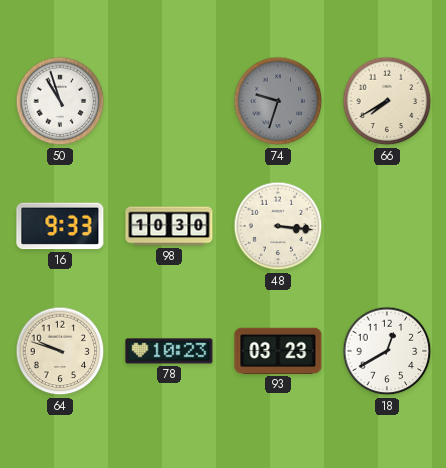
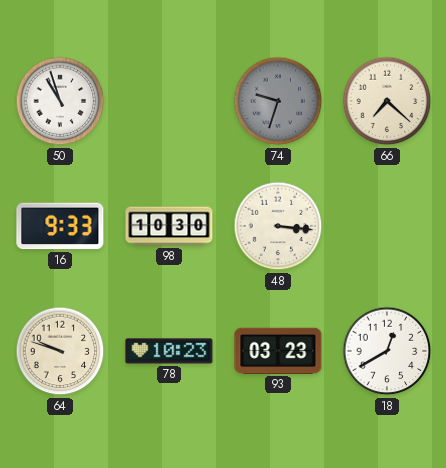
66: 7:40 -> 7:22 (387, 101)
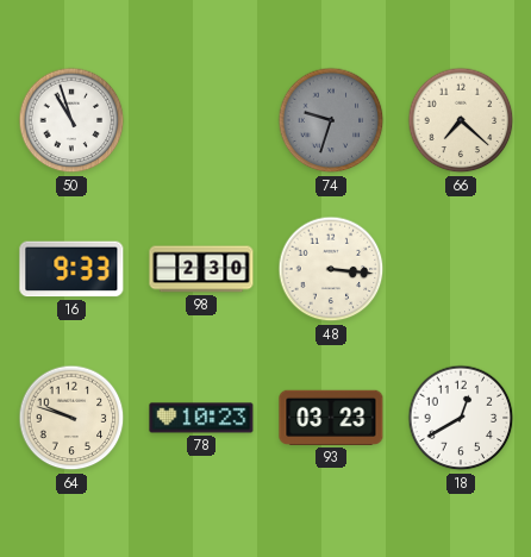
98: 10:30 -> 2:30 (201, 269)
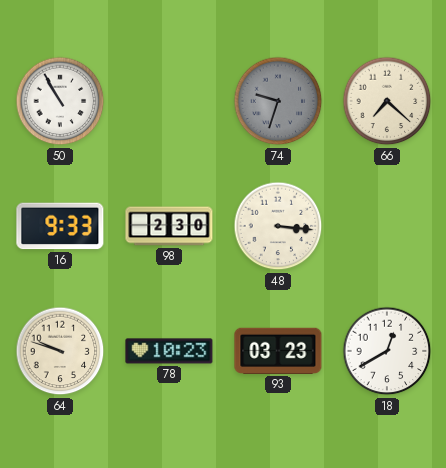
50: 10:57 -> 10:55 (60, 101)
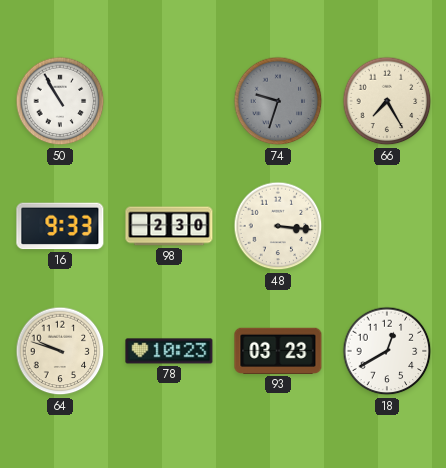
66: 7:22 -> 7:25 (387, 101)
